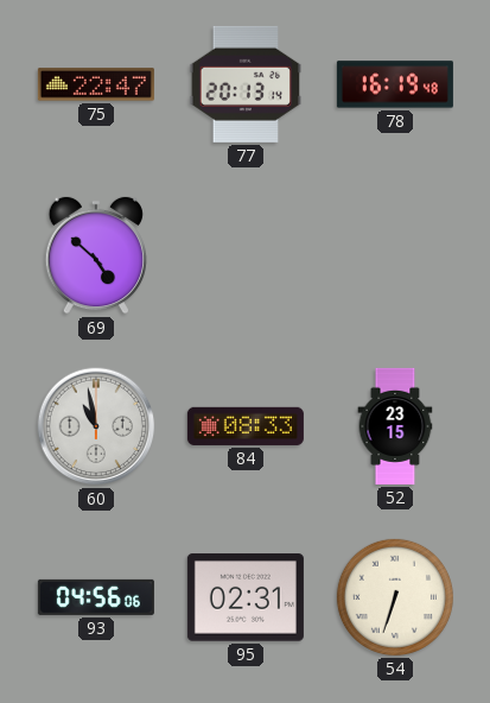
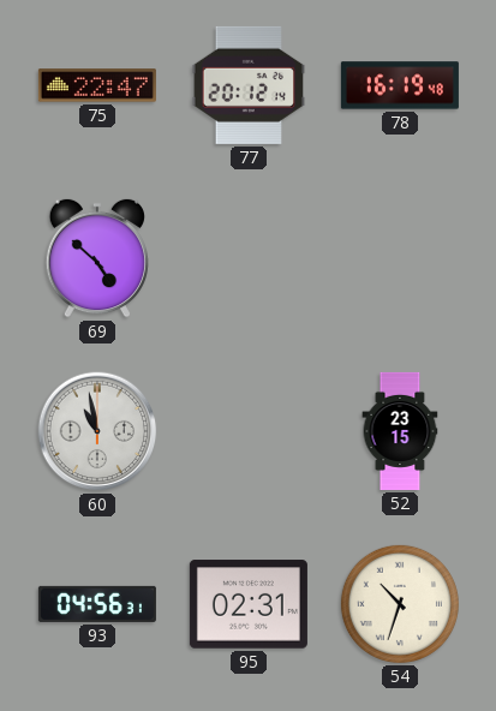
77: 20:13 -> 20:12 (249, 85)
84: 08:33 -> none (246, 426)
93: 04:56:06 -> 04:56:31 (97, 604)
54: 6:33 -> 10:33 (400, 604)
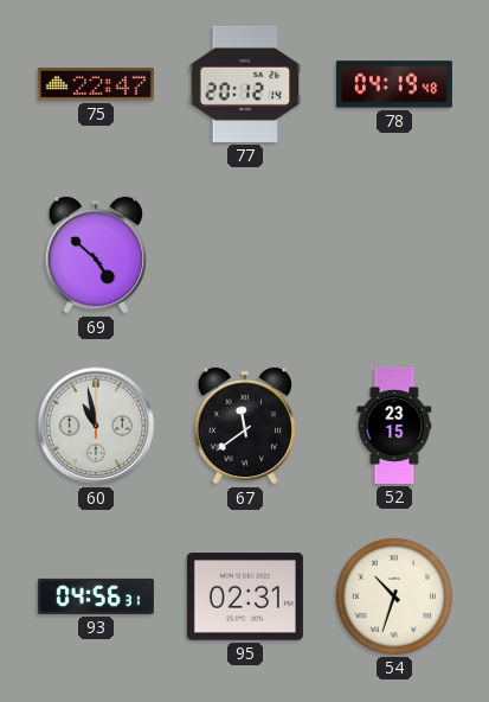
78: 16:19 -> 04:19 (394, 84)
67: none -> 11:39 (244, 426)
